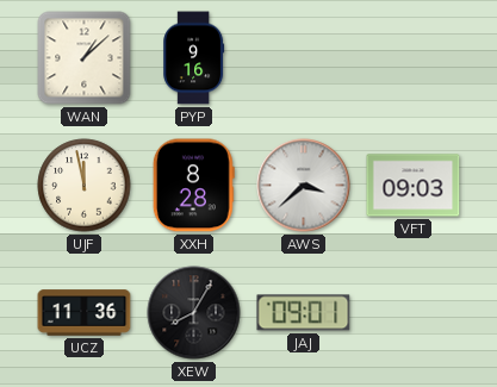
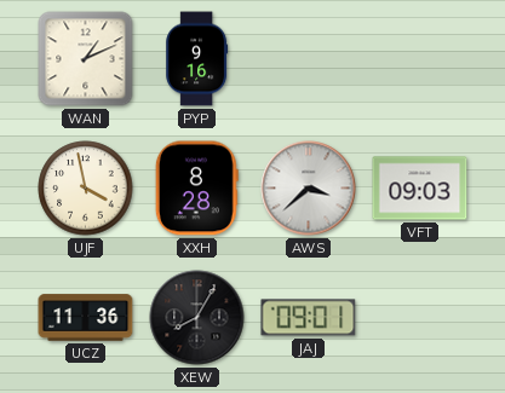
WAN: 1:08 -> 1:11 (86, 59)
UJF: 11:58 -> 3:58 (86, 189)
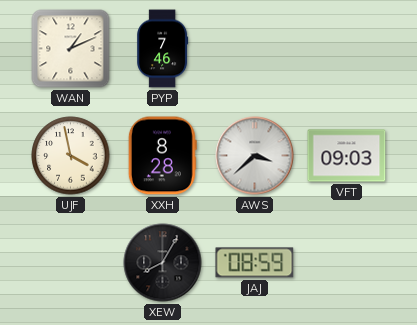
PYP: 9:16 -> 7:46 (163, 49)
UCZ: 11:36 -> none (86, 318)
JAJ: 09:01 -> 08:59 (255, 263)
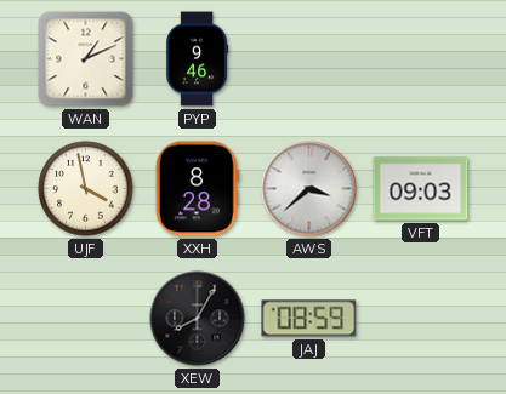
PYP: 7:46 -> 9:46 (198, 59)
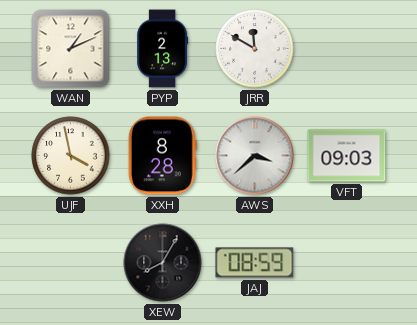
PYP: 9:46 -> 2:13 (163, 49)
JRR: none -> 11:50 (255, 49)
